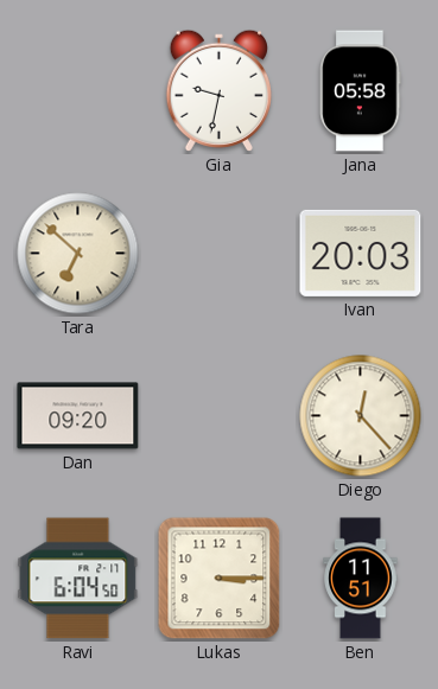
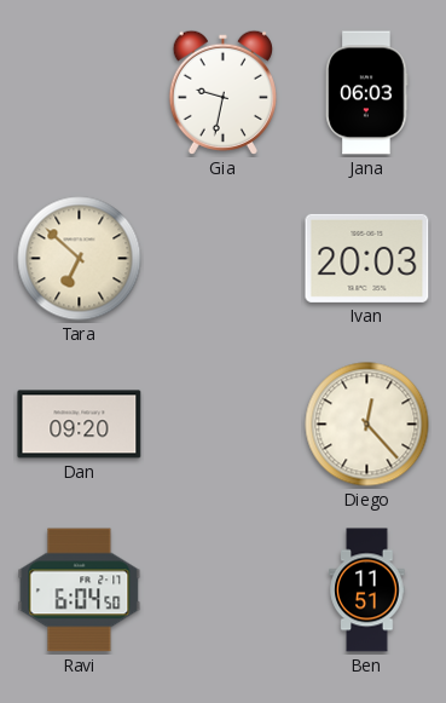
Jana: 05:58 -> 06:03 (367, 93)
Lukas: 3:15 -> none (220, 579)
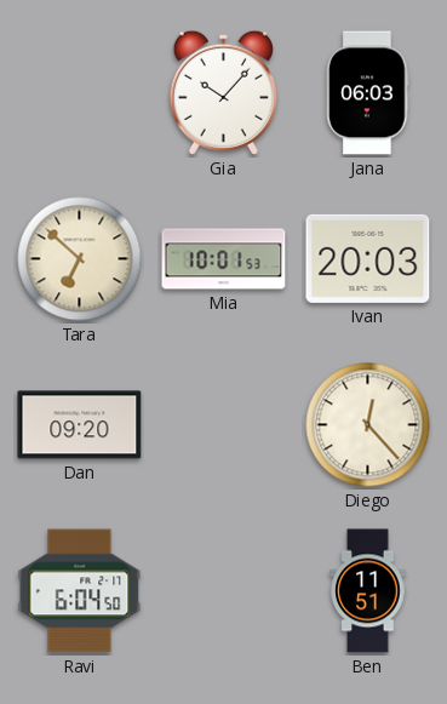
Gia: 9:32 -> 10:07 (223, 92)
Mia: none -> 10:01 (224, 259)
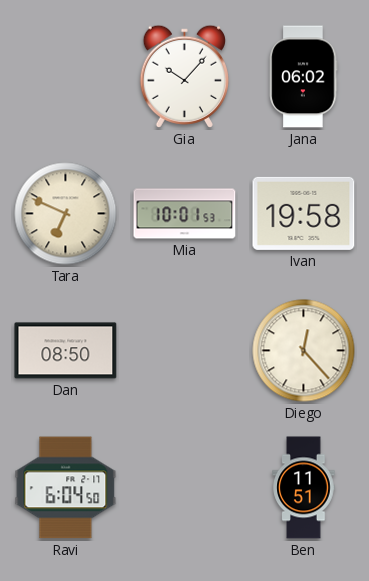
Jana: 06:03 -> 06:02 (304, 77)
Tara: 6:52 -> 6:49 (66, 214)
Ivan: 20:03 -> 19:58 (304, 213)
Dan: 09:20 -> 08:50 (66, 351)
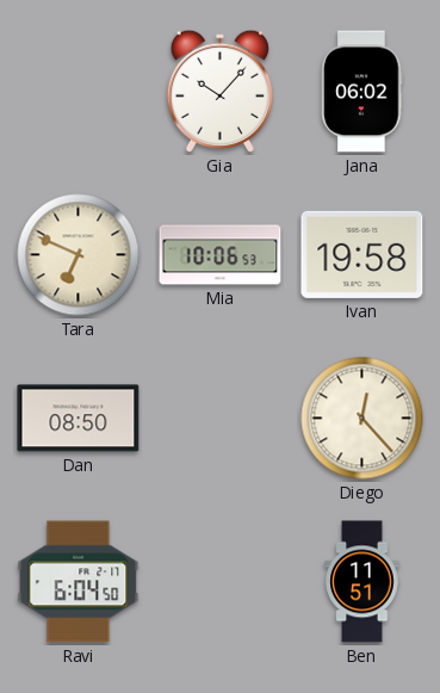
Mia: 10:01 -> 10:06 (221, 255)
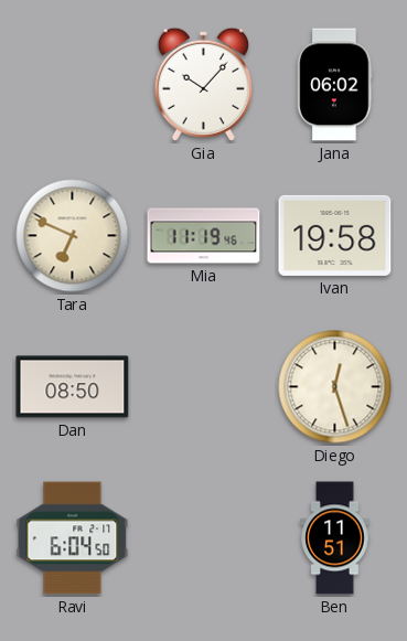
Mia: 10:06 -> 11:19 (204, 236)
Diego: 12:23 -> 12:27 (335, 387)
